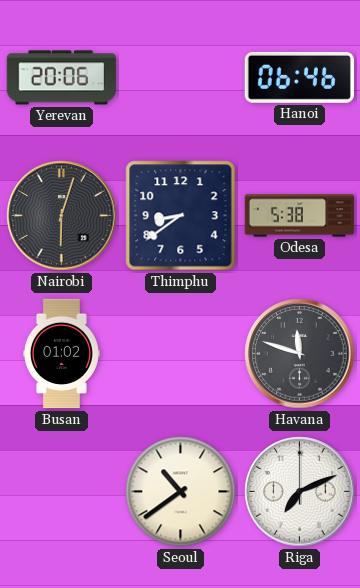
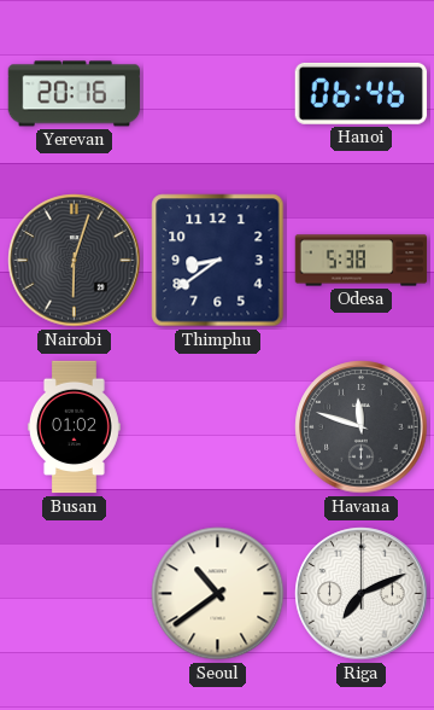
Yerevan: 20:06 -> 20:16 (75, 94)
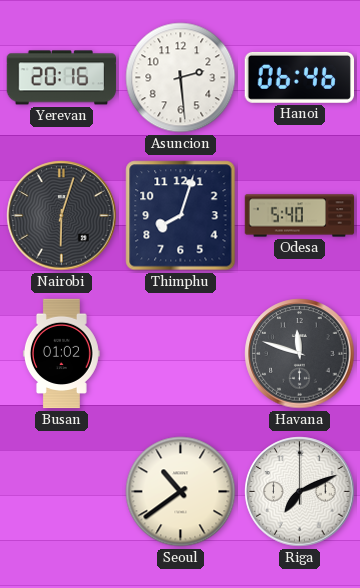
Asuncion: none -> 2:29 (181, 78)
Thimphu: 8:39 -> 8:03 (181, 216)
Odesa: 5:38 -> 5:40 (300, 216)
